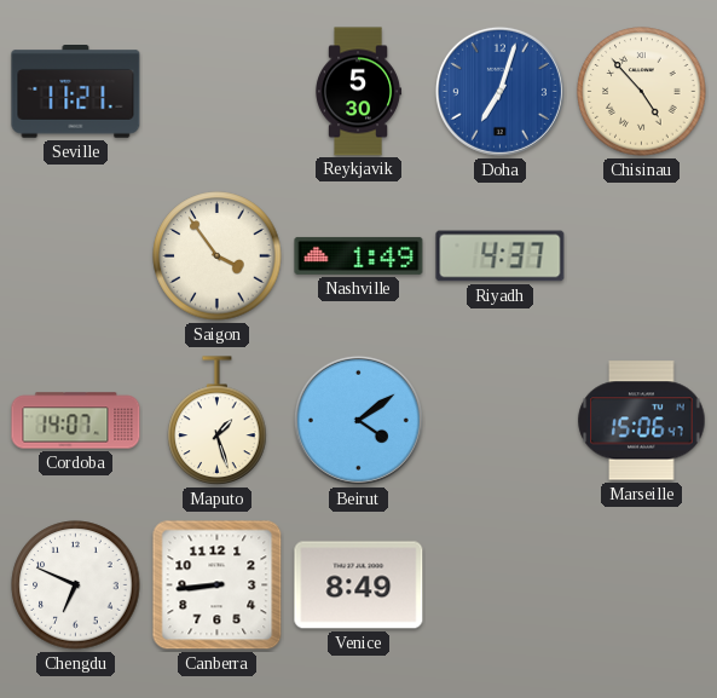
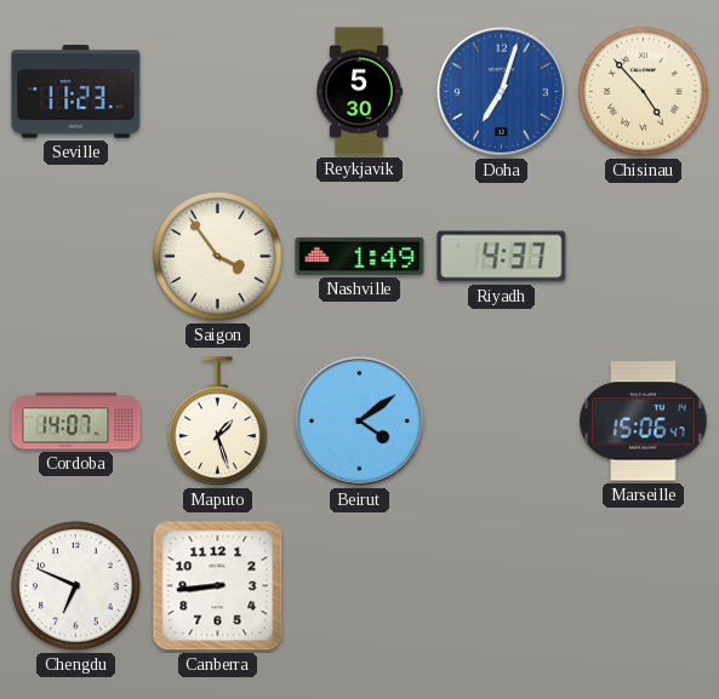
Seville: 11:21 -> 11:23 (76, 92)
Venice: 8:49 -> none (359, 585)
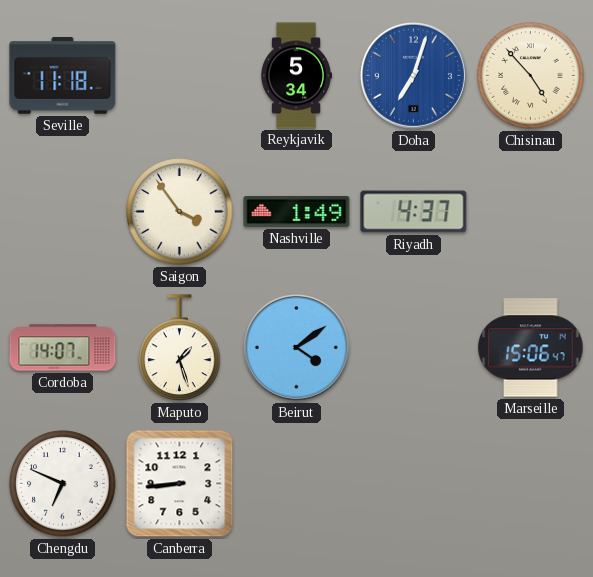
Seville: 11:23 -> 11:18 (63, 76)
Reykjavik: 5:30 -> 5:34 (296, 76)
